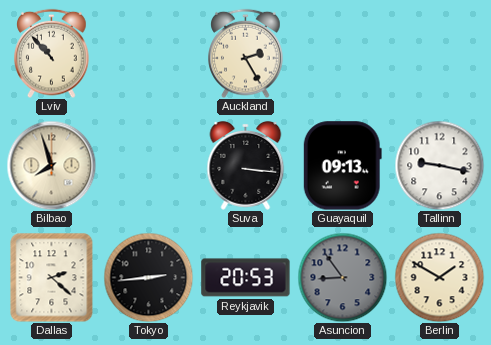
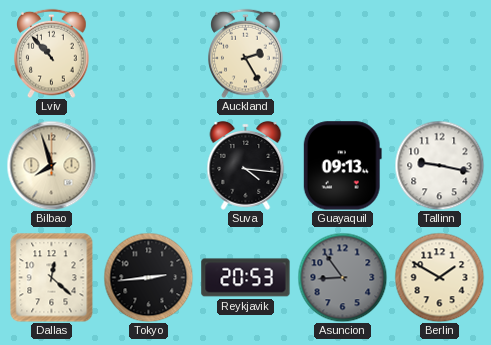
Suva: 3:16 -> 4:16 (246, 165)
Dallas: 2:22 -> 12:22 (52, 277)
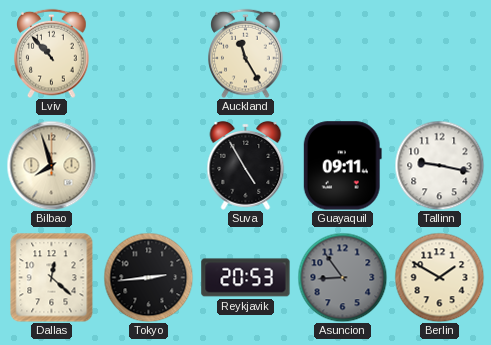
Auckland: 2:25 -> 11:25 (246, 53)
Suva: 4:16 -> 4:55 (246, 165)
Guayaquil: 09:13 -> 09:11 (342, 166)
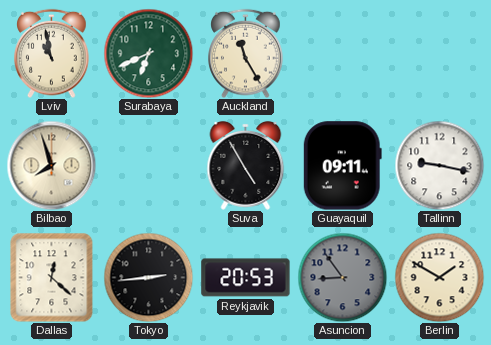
Lviv: 10:53 -> 10:58 (52, 53)
Surabaya: none -> 6:41 (148, 53)
